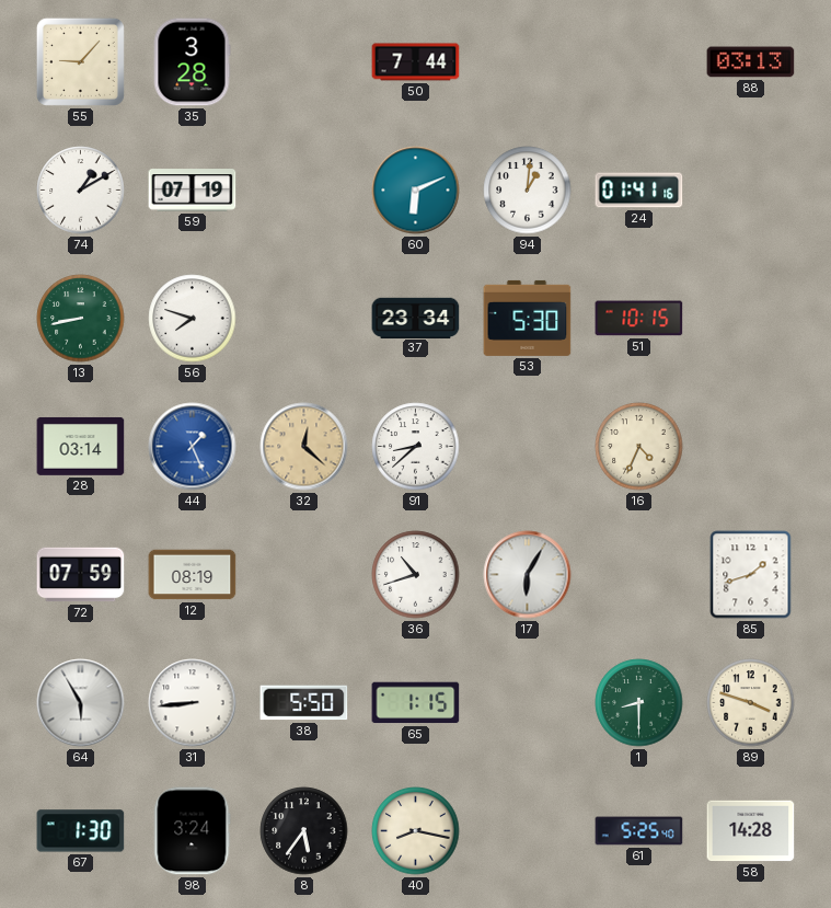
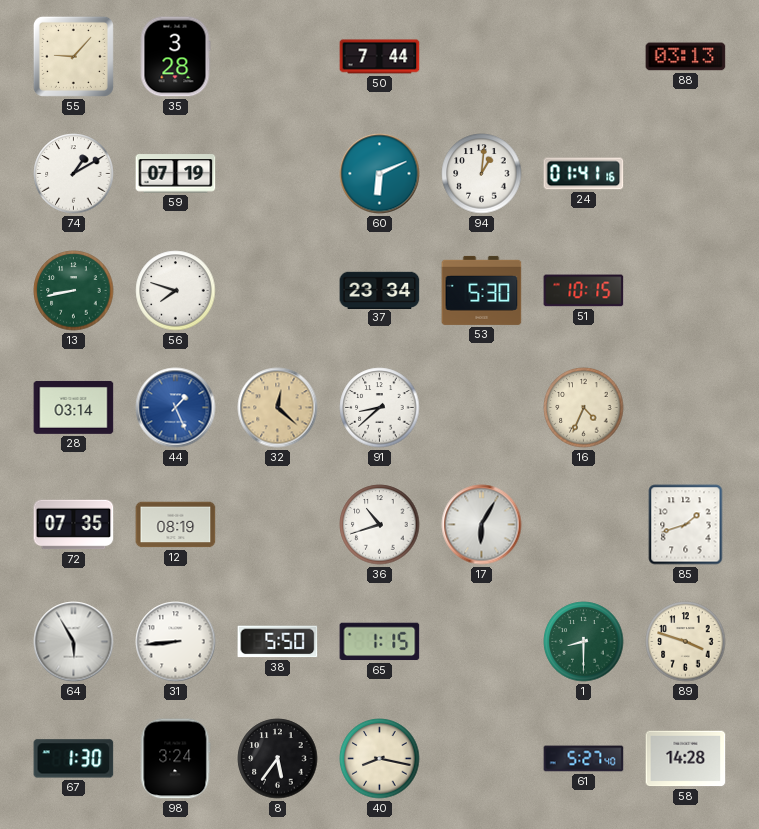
72: 07:59 -> 07:35 (74, 525)
61: 5:25 -> 5:27 (584, 759)
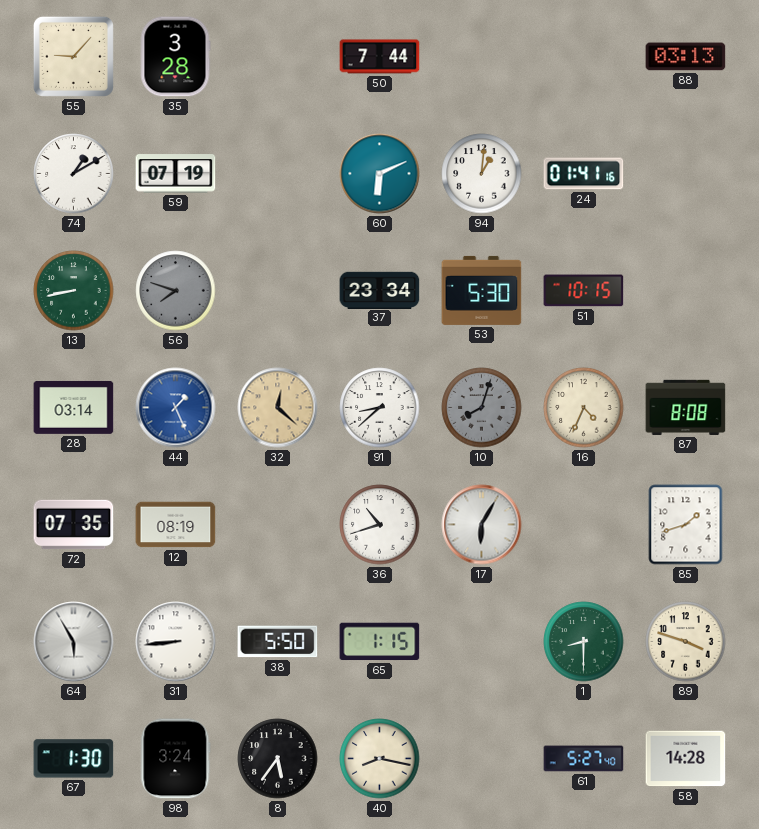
56 dial: white -> grey (176, 291)
10: none -> 8:03 (482, 408)
87: none -> 8:08 (686, 407)
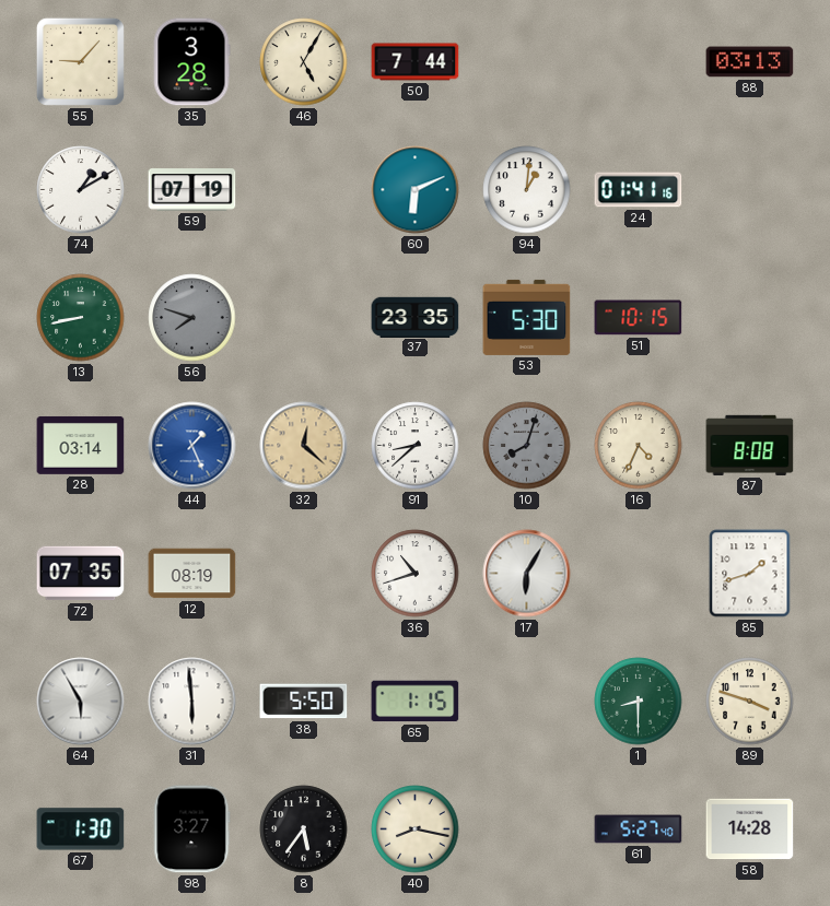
46: none -> 5:05 (304, 62)
37: 23:34 -> 23:35 (416, 317)
31: 8:44 -> 5:59 (192, 702)
98: 3:24 -> 3:27 (192, 829)
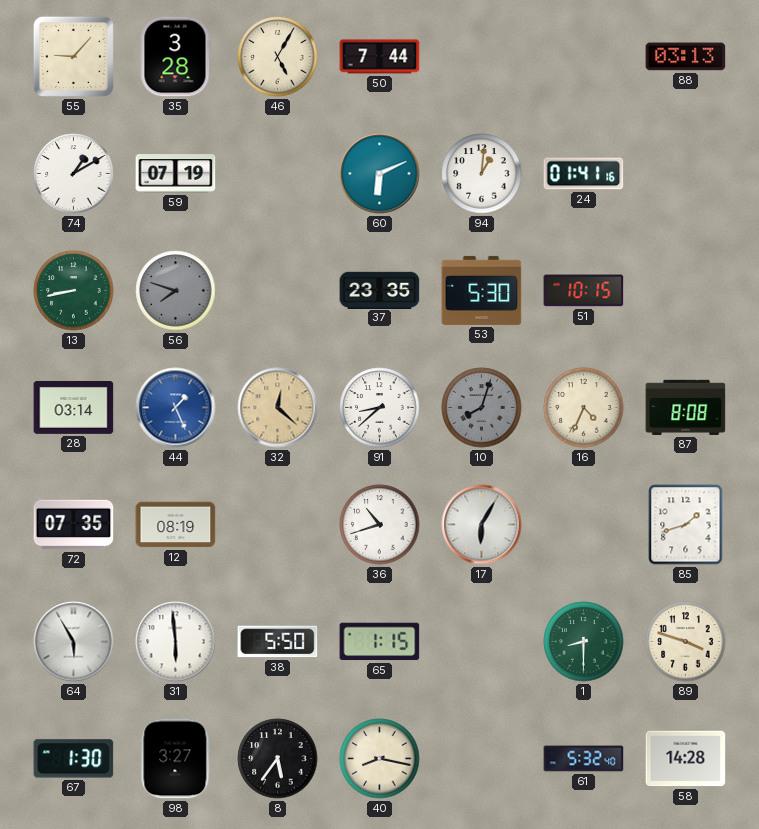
61: 5:27 -> 5:32 (584, 759)
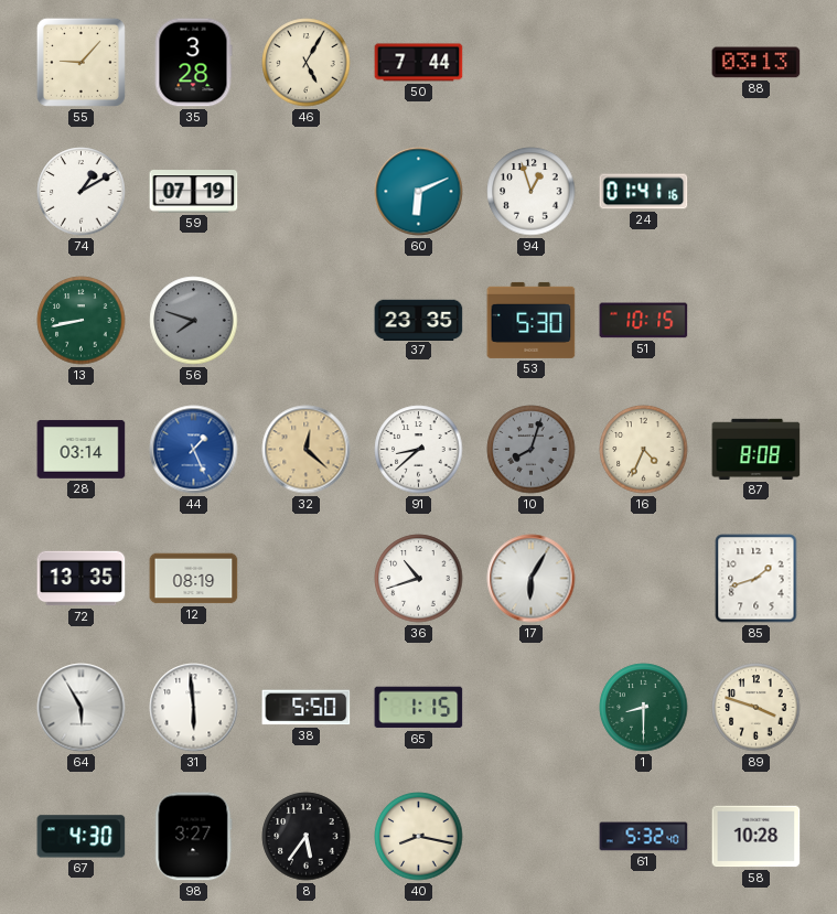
94: 1:01 -> 12:57 (532, 192)
72: 07:35 -> 13:35 (82, 579)
67: 1:30 -> 4:30 (82, 837)
58: 14:28 -> 10:28 (756, 837)
